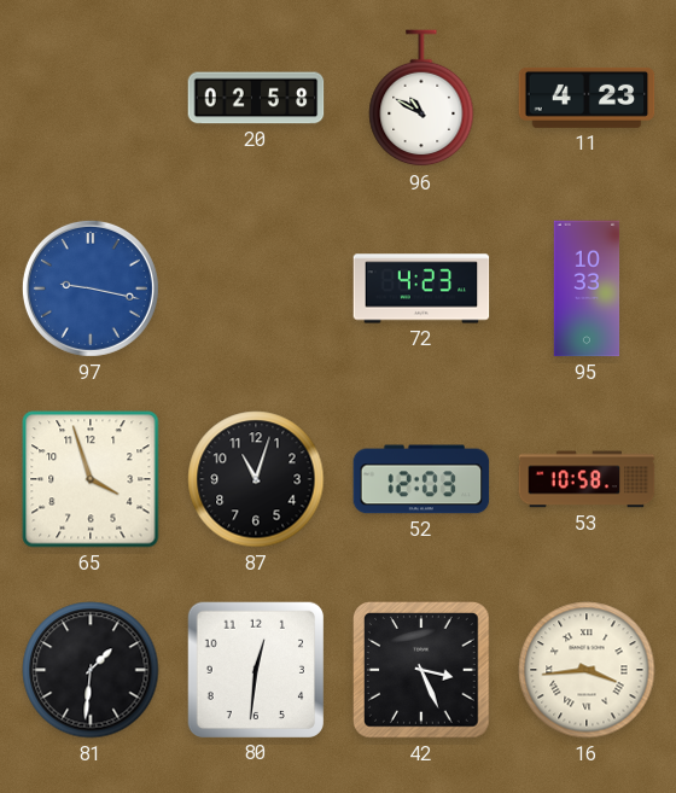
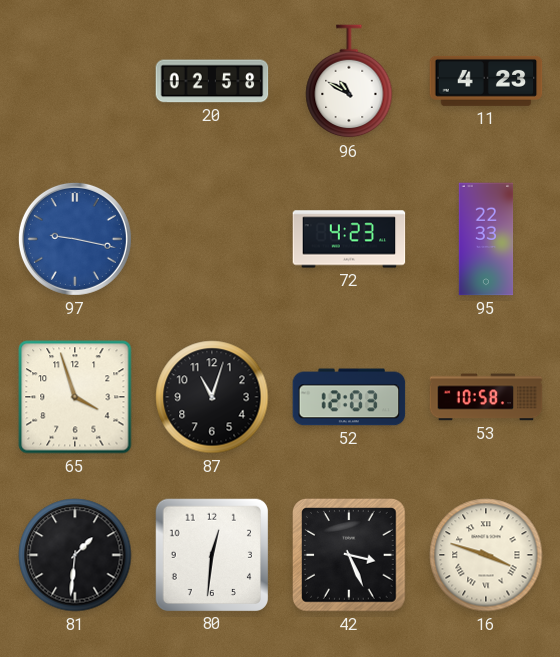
95: 10:33 -> 22:33 (486, 239)
16: 3:44 -> 3:48 (486, 555)
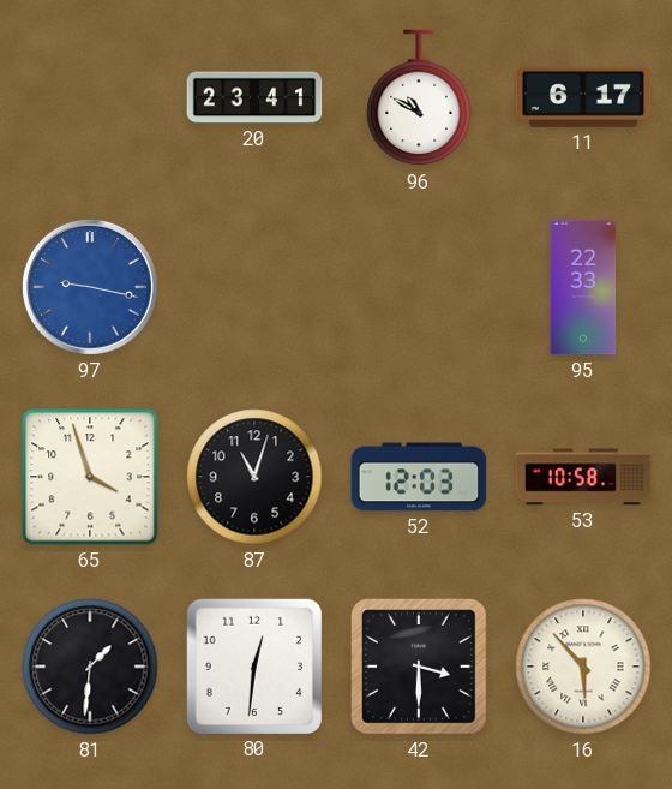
20: 02:58 -> 23:41 (254, 97)
11: 4:23 -> 6:17 (583, 97)
72: 4:23 -> none (349, 239)
42: 3:26 -> 3:30 (419, 667)
16: 3:48 -> 5:53 (583, 667)
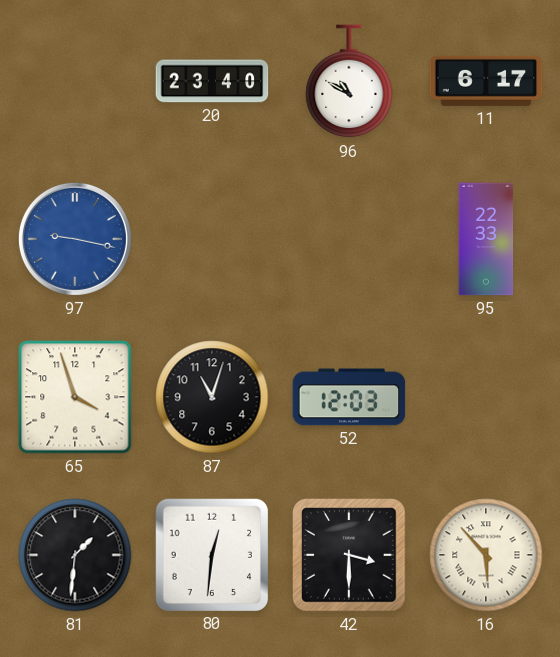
20: 23:41 -> 23:40 (212, 81)
53: 10:58 -> none (583, 477)
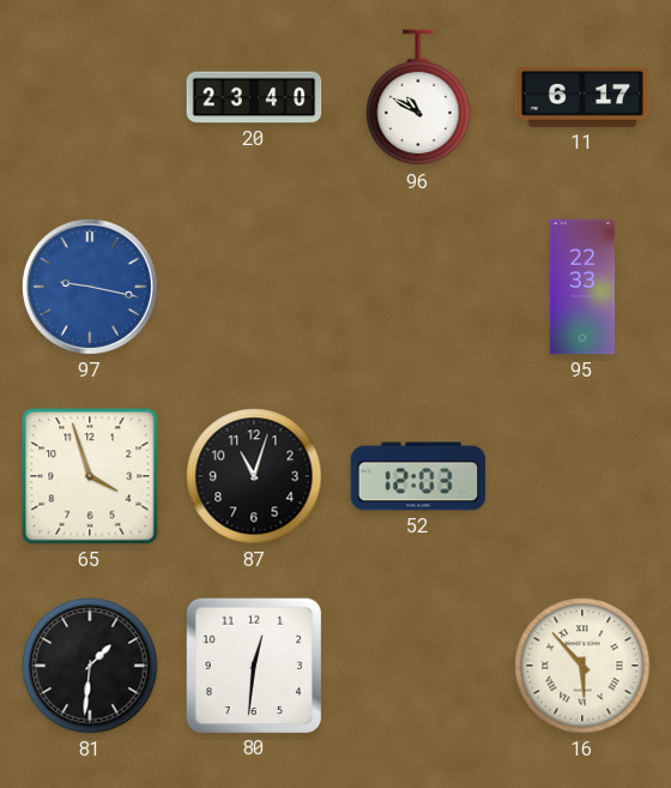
42: 3:30 -> none (349, 555)
